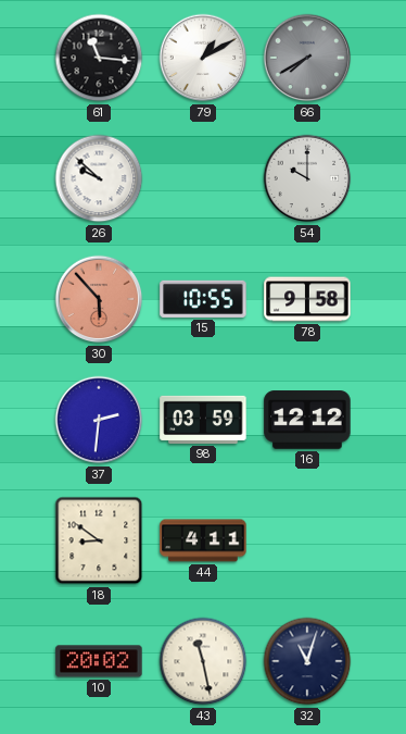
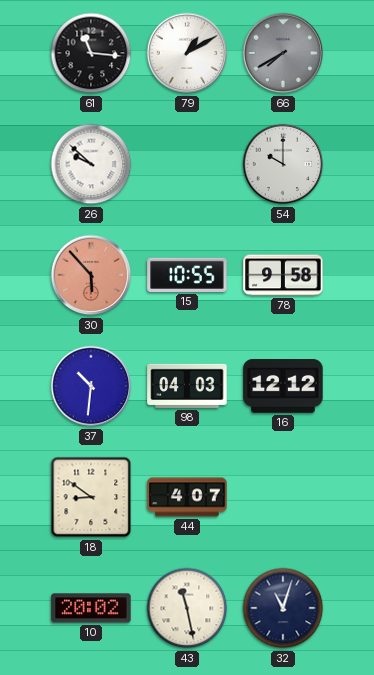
37: 2:31 -> 10:31 (91, 386)
98: 03:59 -> 04:03 (187, 386)
44: 4:11 -> 4:07 (187, 497)
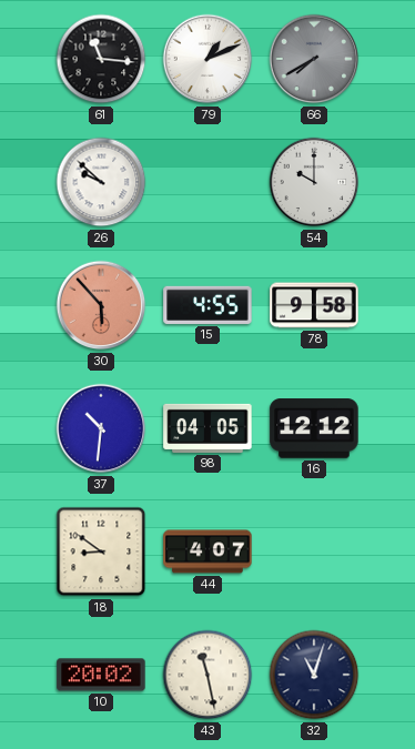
79: 1:10 -> 1:11 (207, 59)
15: 10:55 -> 4:55 (207, 305)
98: 04:03 -> 04:05 (207, 428)
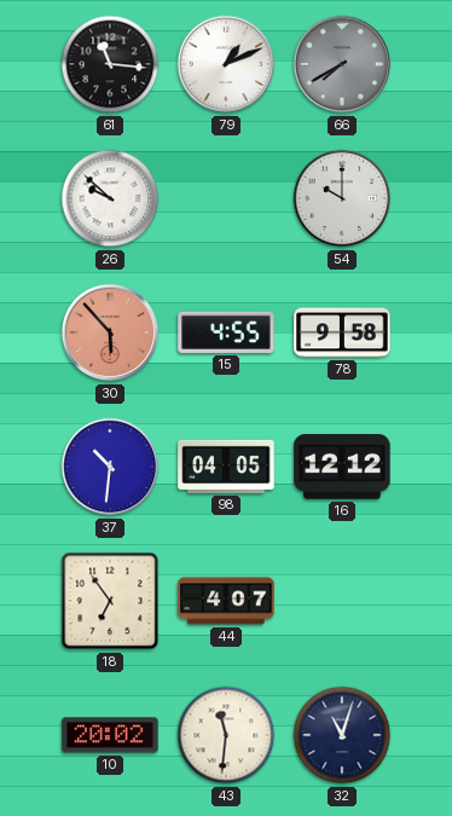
18: 8:51 -> 6:54 (110, 601)
43: 11:28 -> 11:31 (226, 735)
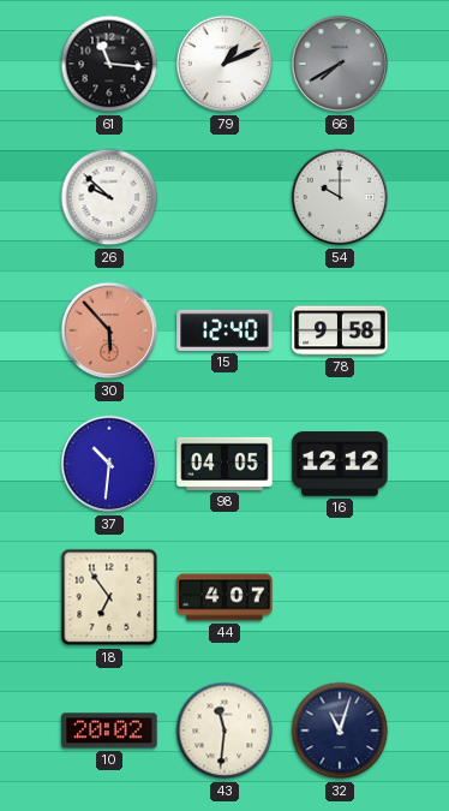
15: 4:55 -> 12:40 (224, 330)
